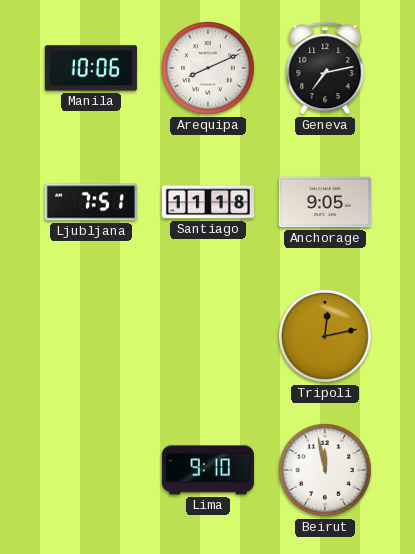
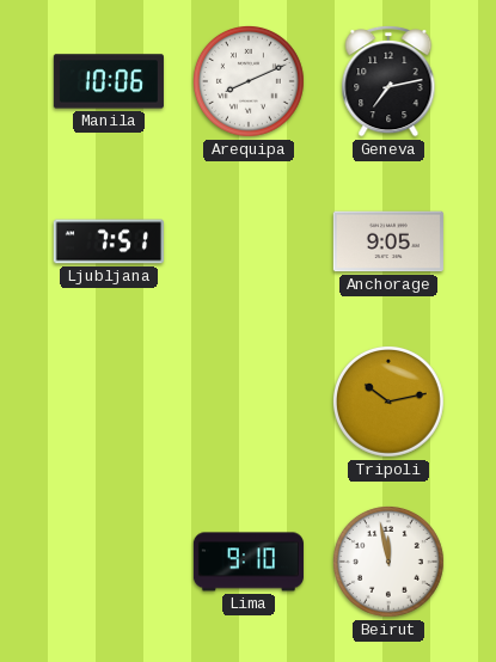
Santiago: 11:18 -> none (207, 202)
Tripoli: 12:13 -> 10:13 (388, 402)
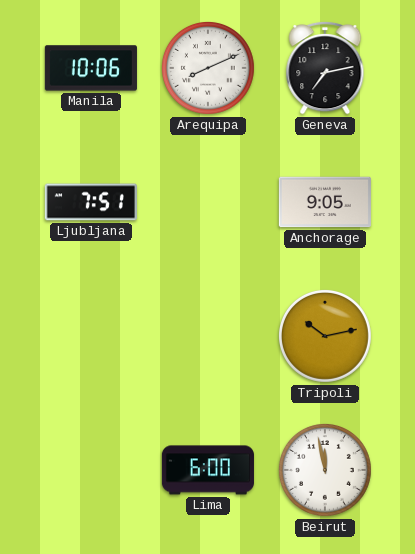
Lima: 9:10 -> 6:00 (208, 470)
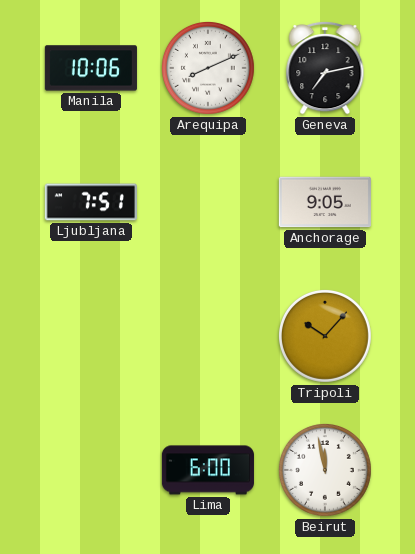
Tripoli: 10:13 -> 10:07 (325, 336)
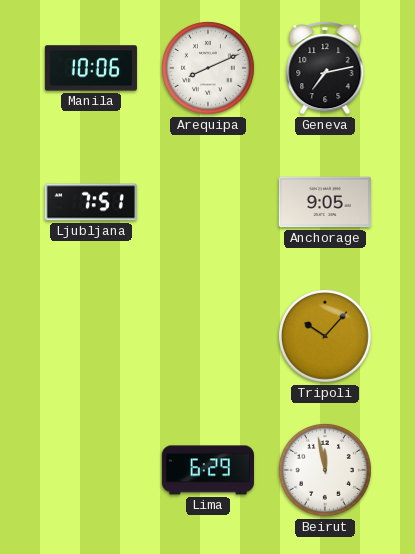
Lima: 6:00 -> 6:29 (208, 470)
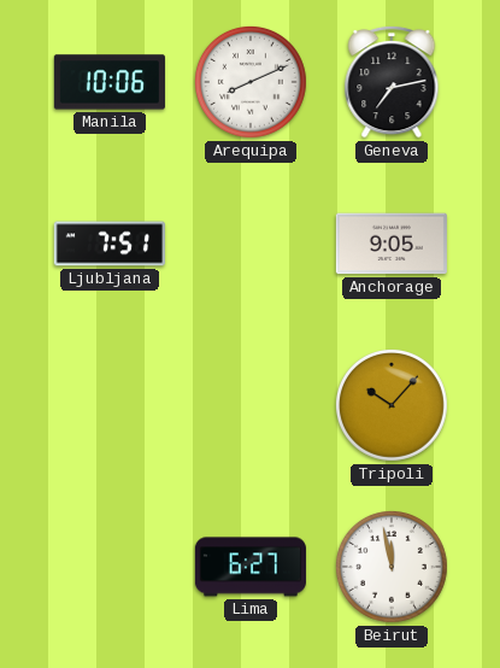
Lima: 6:29 -> 6:27 (251, 567)
